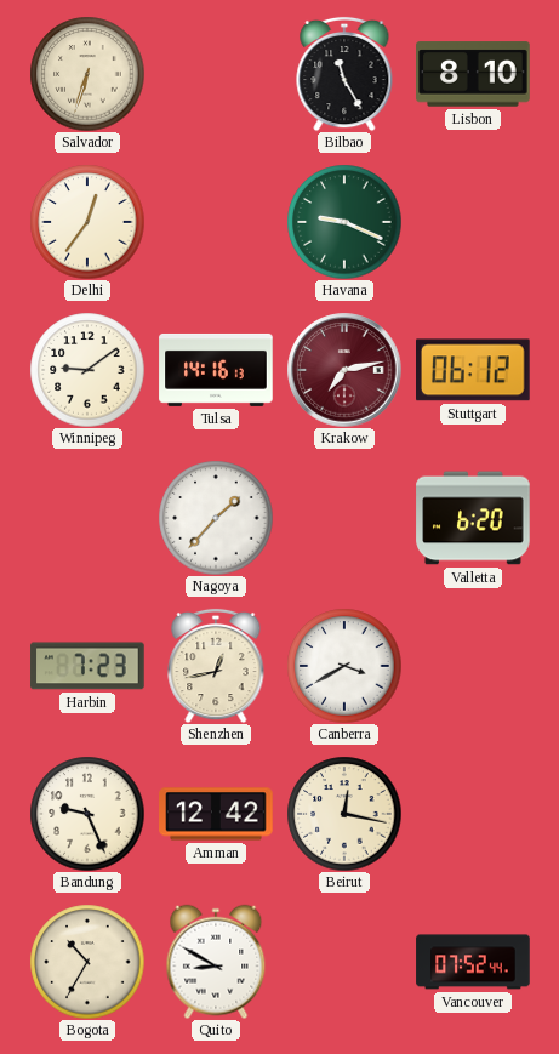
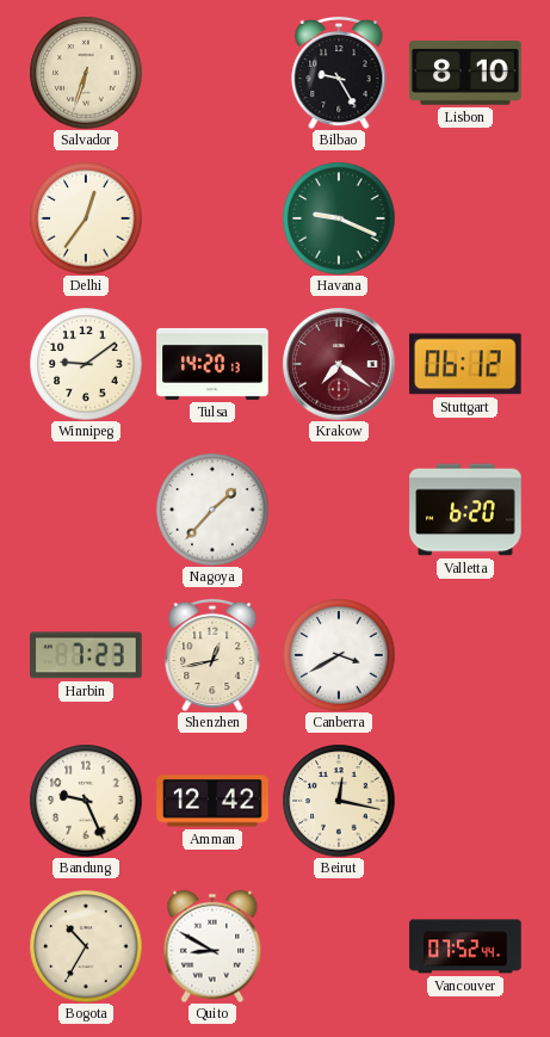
Bilbao: 11:25 -> 9:25 (339, 73)
Tulsa: 14:16 -> 14:20 (212, 364)
Krakow: 7:13 -> 7:21 (339, 364)
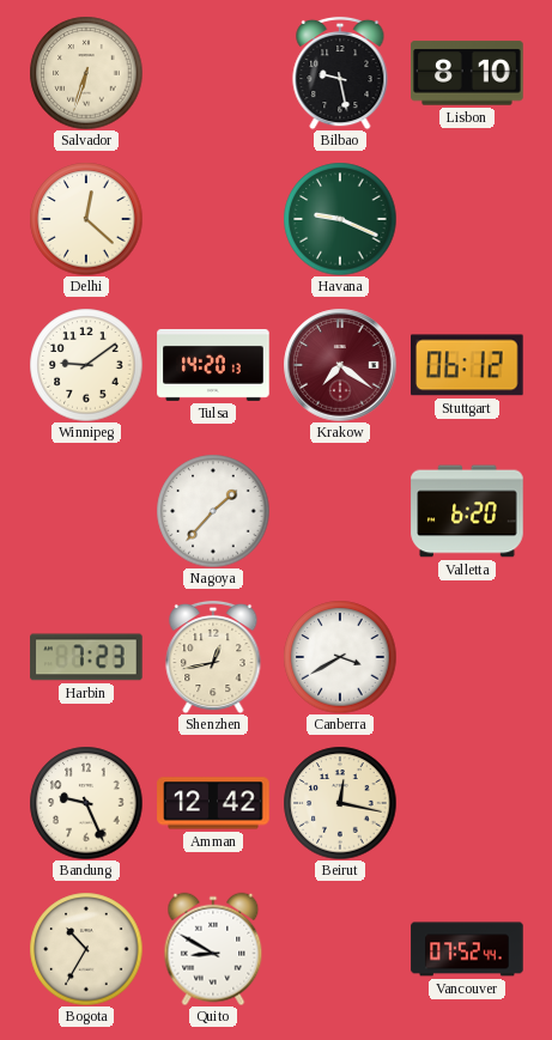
Bilbao: 9:25 -> 9:28 (340, 73)
Delhi: 12:36 -> 12:22 (86, 219)
